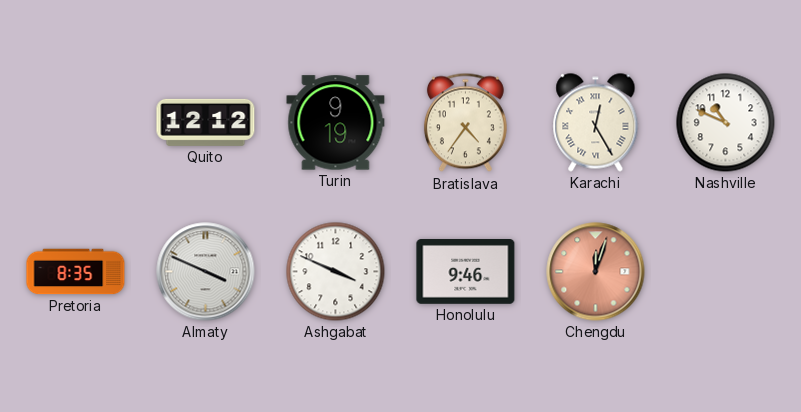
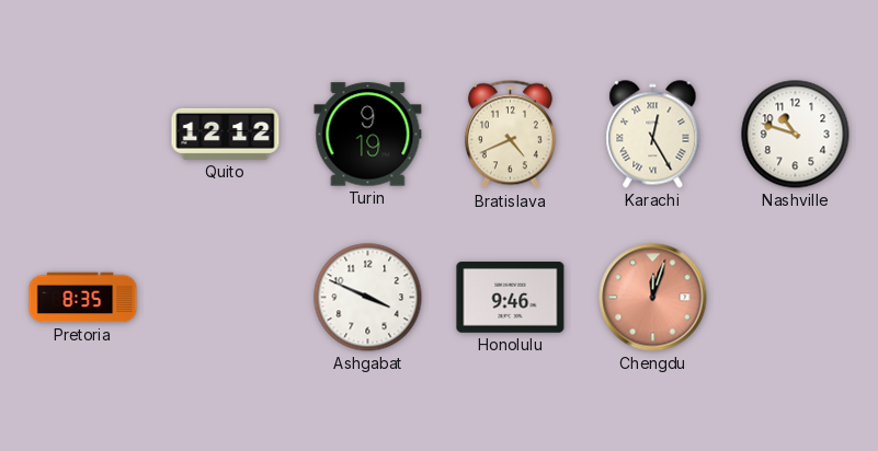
Bratislava: 4:36 -> 4:41 (510, 135)
Nashville: 10:49 -> 10:48 (796, 135)
Almaty: 3:49 -> none (206, 272)
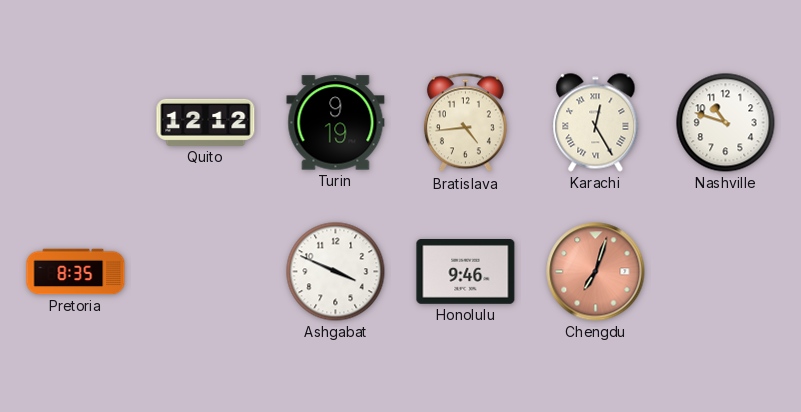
Bratislava: 4:41 -> 4:44 (465, 123)
Chengdu: 12:03 -> 7:03 (596, 272)
